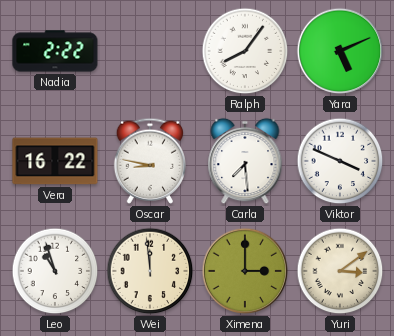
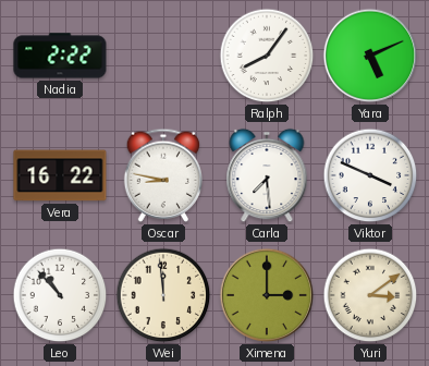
Leo: 10:57 -> 10:53 (60, 295)
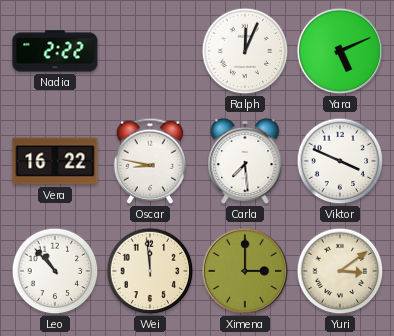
Ralph: 8:06 -> 12:04 (245, 51)
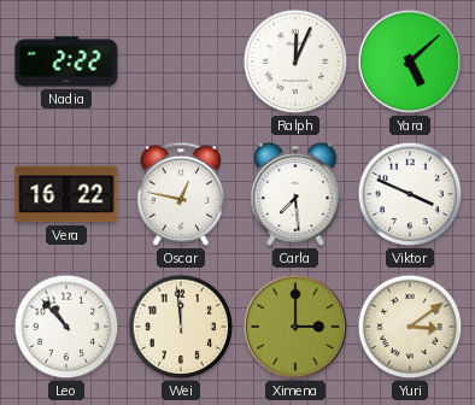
Yara: 5:11 -> 5:08 (410, 61)
Oscar: 8:47 -> 12:47 (180, 194)
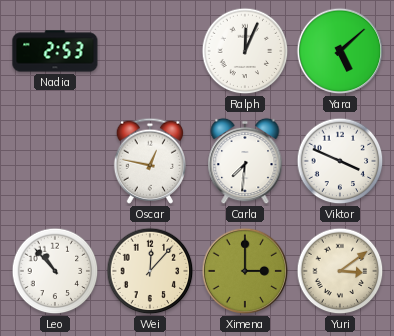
Nadia: 2:22 -> 2:53 (55, 51)
Vera: 16:22 -> none (66, 194)
Carla: 7:29 -> 7:31 (245, 161)
Wei: 11:59 -> 12:07 (150, 271)
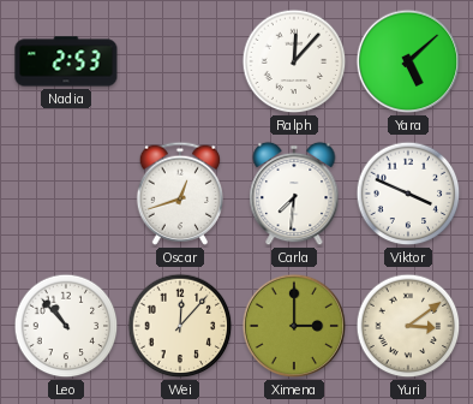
Ralph: 12:04 -> 12:07 (294, 61)
Oscar: 12:47 -> 12:42 (179, 194)
